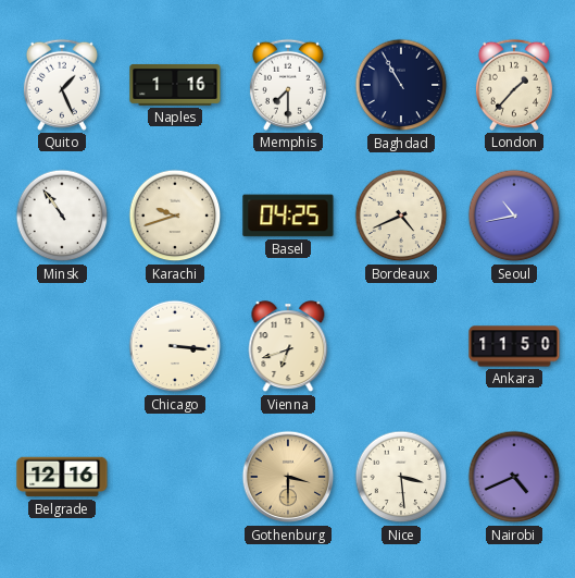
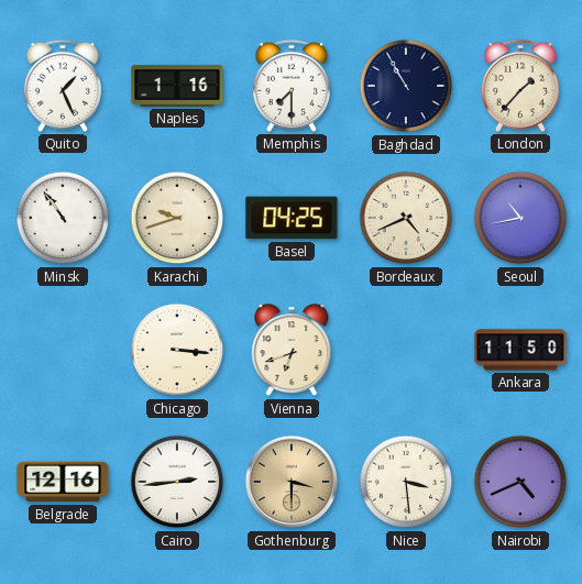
Cairo: none -> 2:44 (177, 482)
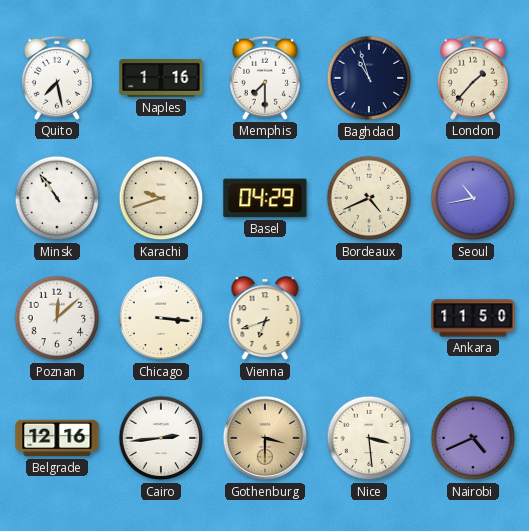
Quito: 1:26 -> 7:28 (57, 78)
Baghdad: 10:55 -> 10:57 (369, 78)
Basel: 04:25 -> 04:29 (265, 198)
Poznan: none -> 12:08 (57, 318)
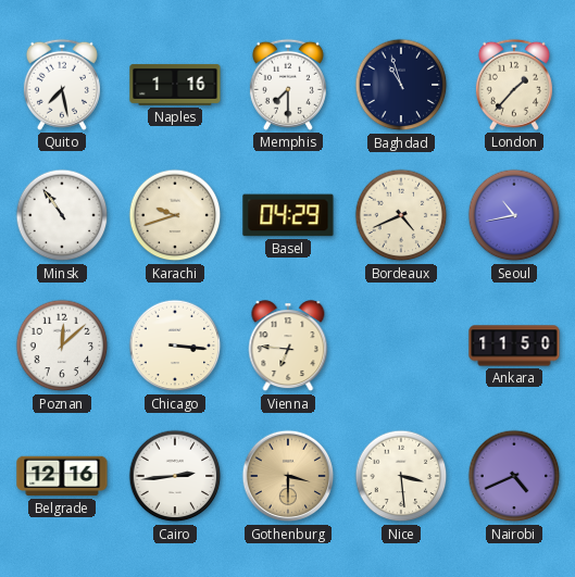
Vienna: 6:42 -> 6:46 (288, 347)
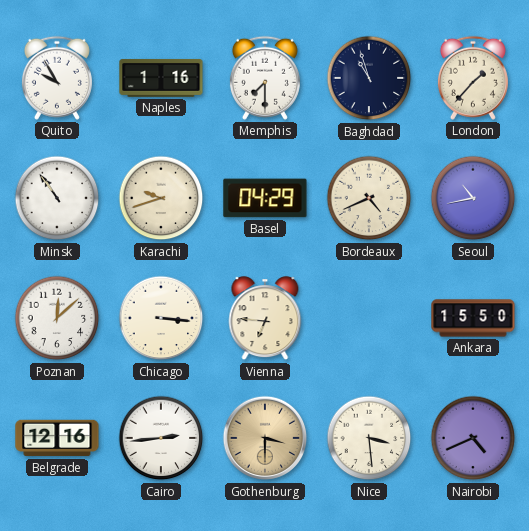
Quito: 7:28 -> 9:55 (57, 78)
Ankara: 11:50 -> 15:50 (473, 318)
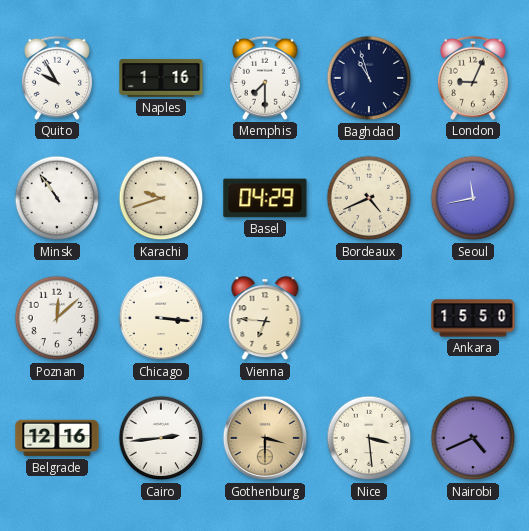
London: 1:37 -> 9:04 (473, 78)
Seoul: 10:43 -> 11:43 (473, 198)
